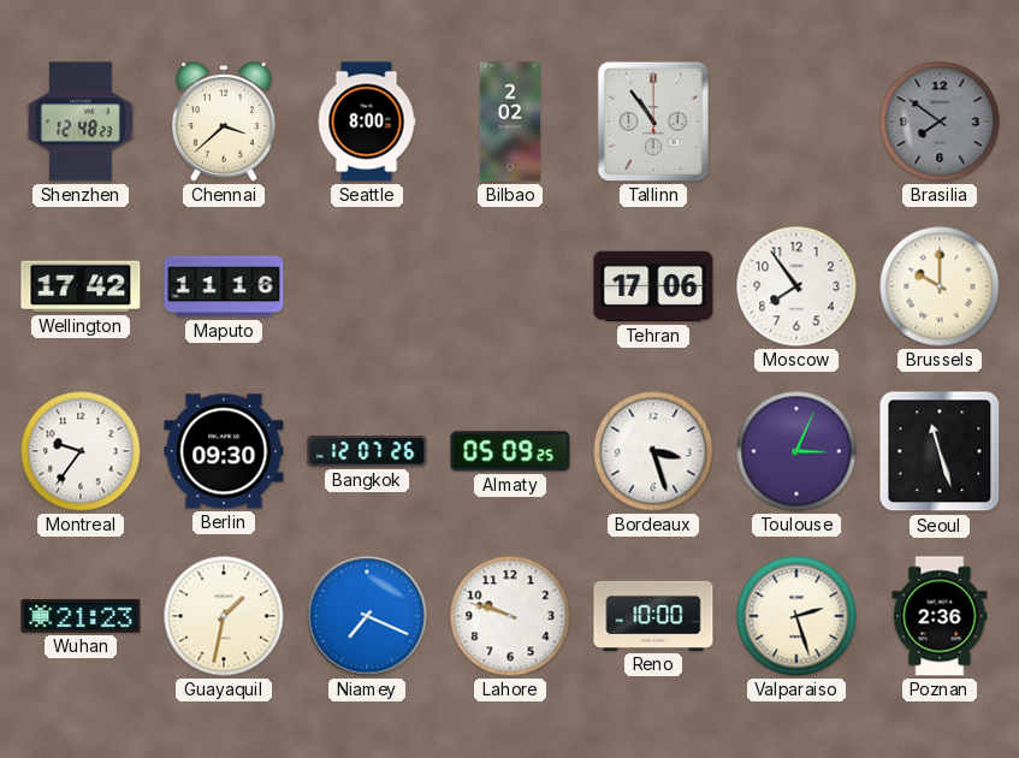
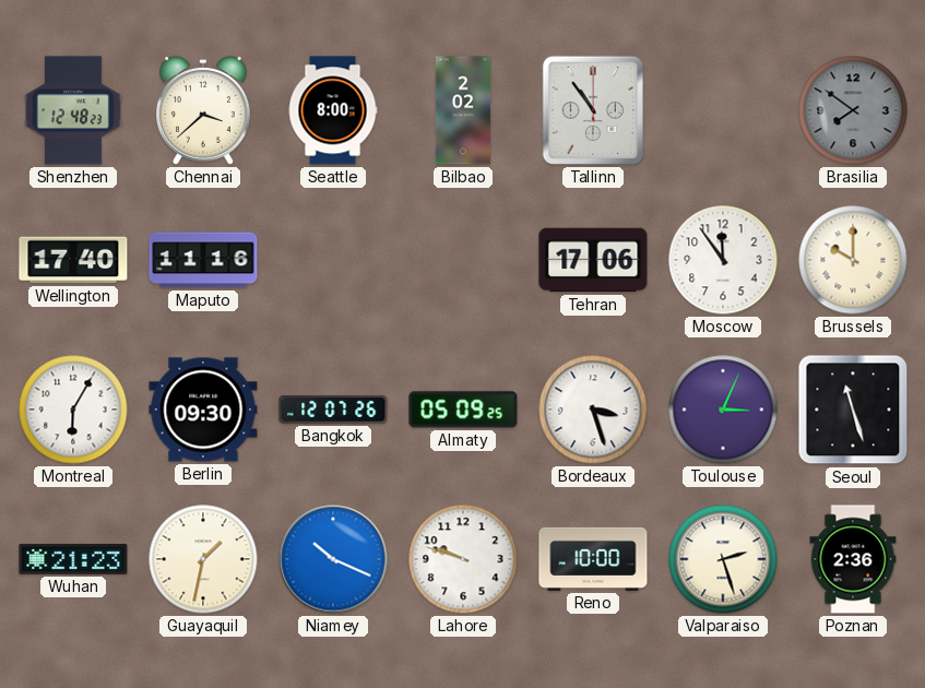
Wellington: 17:42 -> 17:40 (73, 260)
Moscow: 7:54 -> 11:54 (723, 260)
Montreal: 9:36 -> 6:05 (73, 410)
Niamey: 7:19 -> 10:19 (333, 559)
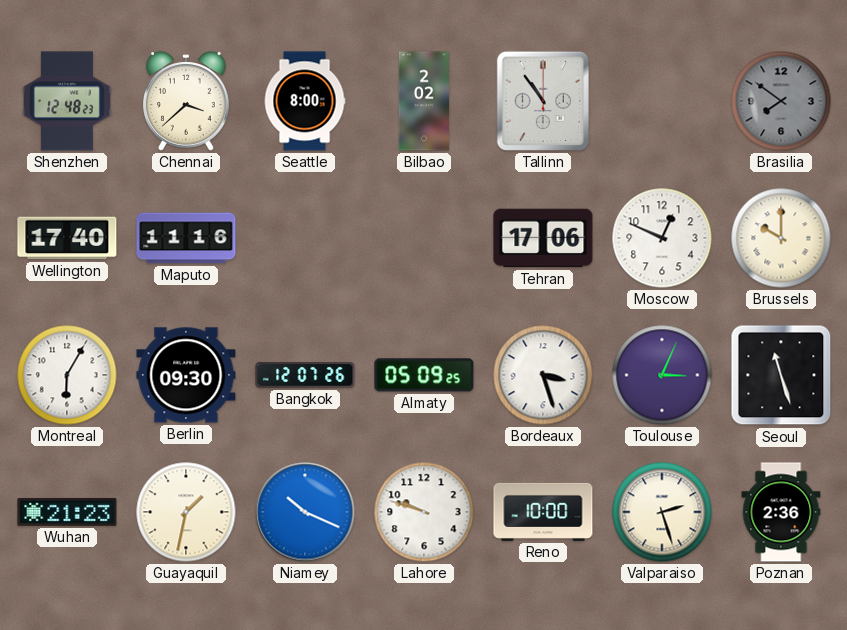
Moscow: 11:54 -> 12:49 (662, 238)
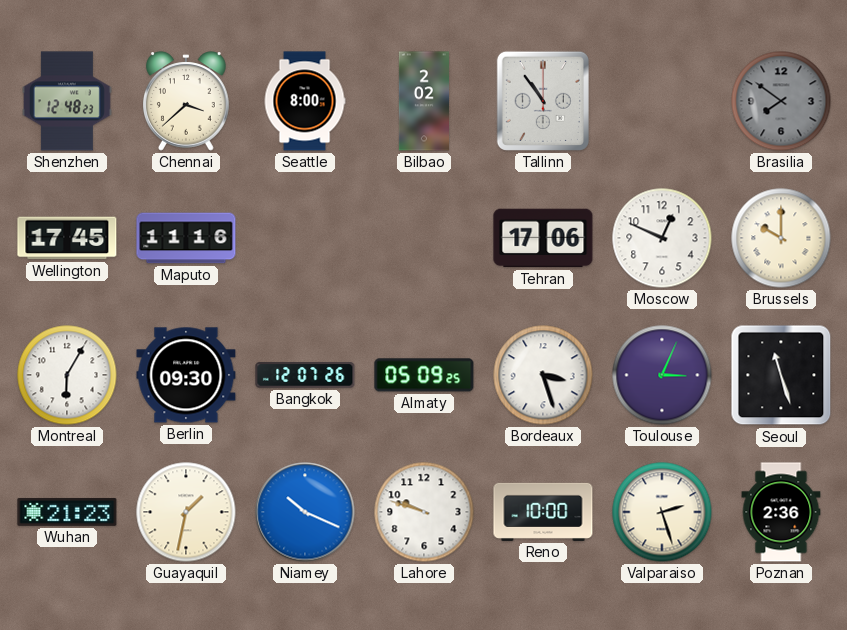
Wellington: 17:40 -> 17:45 (67, 238)
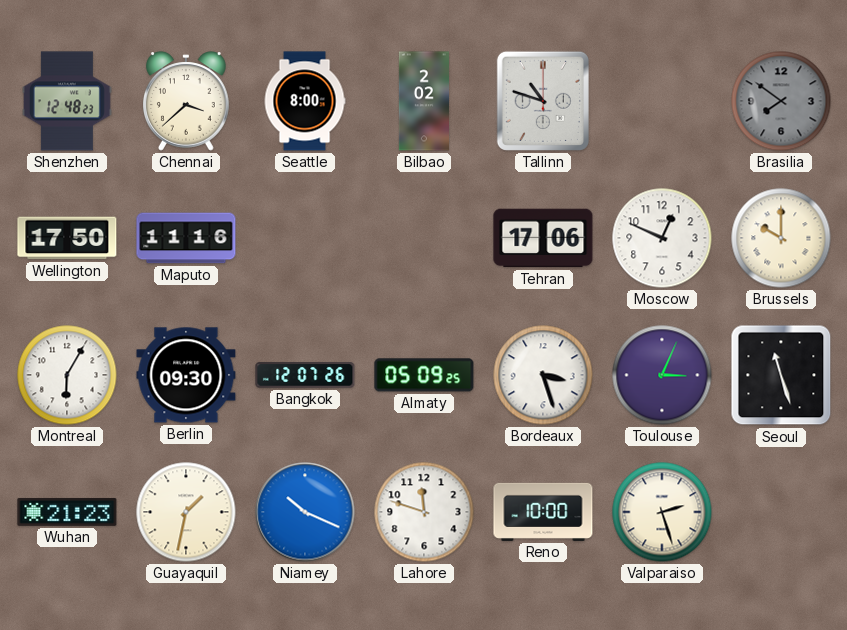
Tallinn: 10:54 -> 10:48 (543, 101)
Wellington: 17:45 -> 17:50 (67, 238)
Lahore: 9:48 -> 11:48 (424, 512)
Poznan: 2:36 -> none (781, 512)
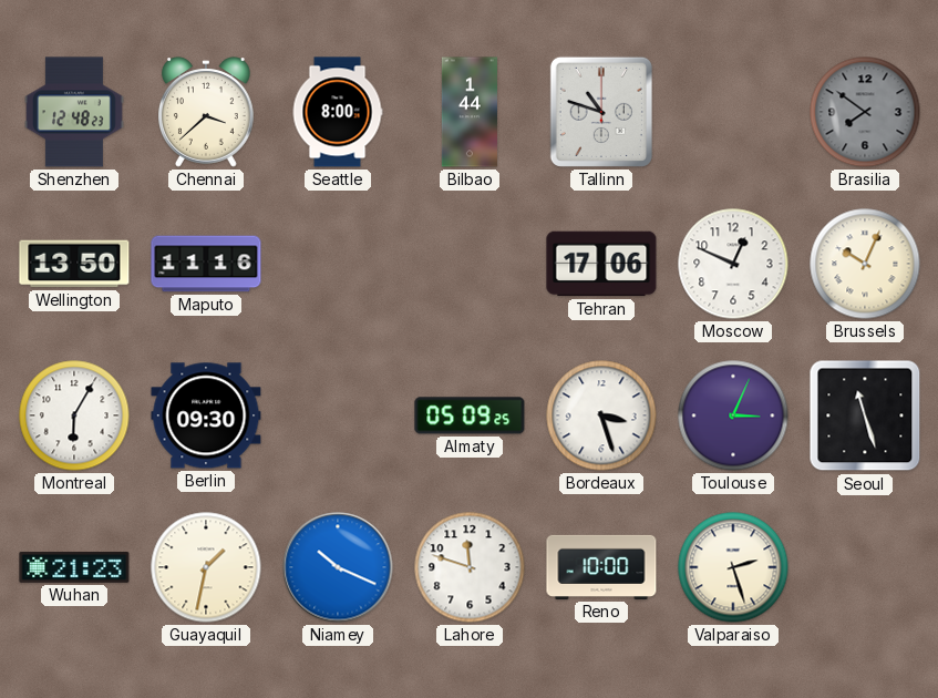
Bilbao: 2:02 -> 1:44 (470, 112)
Wellington: 17:50 -> 13:50 (74, 264)
Brussels: 10:00 -> 10:04 (865, 264)
Bangkok: 12:07 -> none (305, 375)
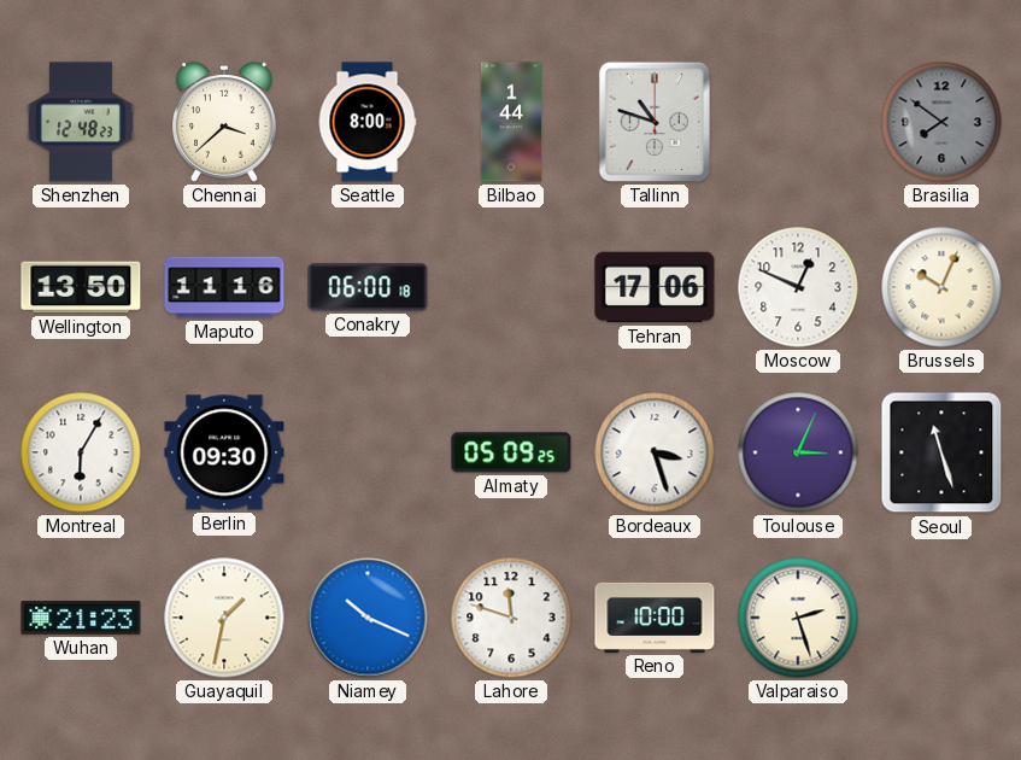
Conakry: none -> 06:00 (368, 287)
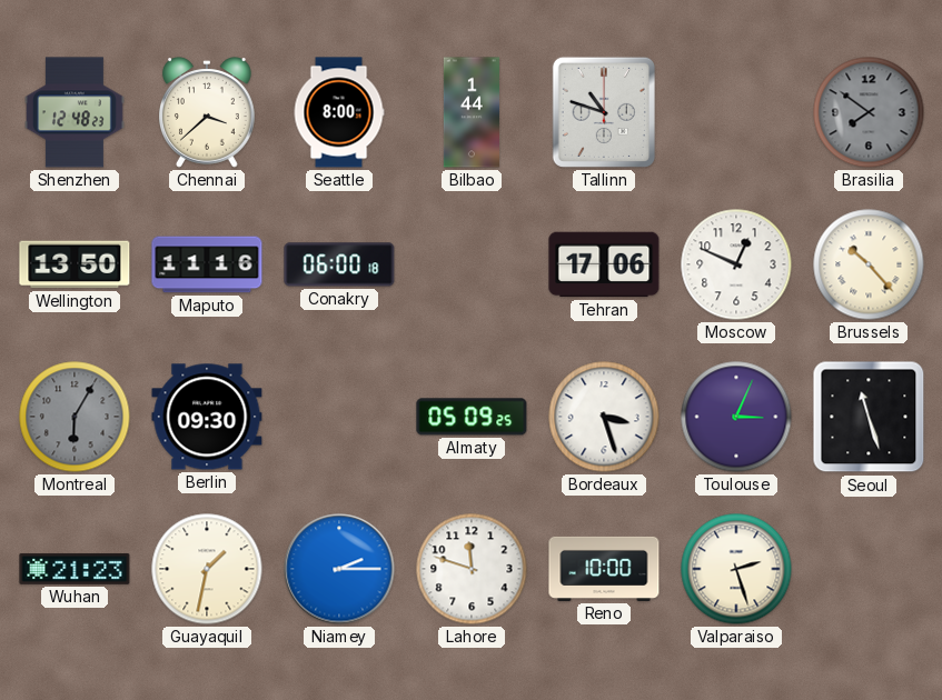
Brussels: 10:04 -> 10:23 (869, 264)
Montreal dial: white -> grey (75, 417)
Niamey: 10:19 -> 2:15 (339, 569)
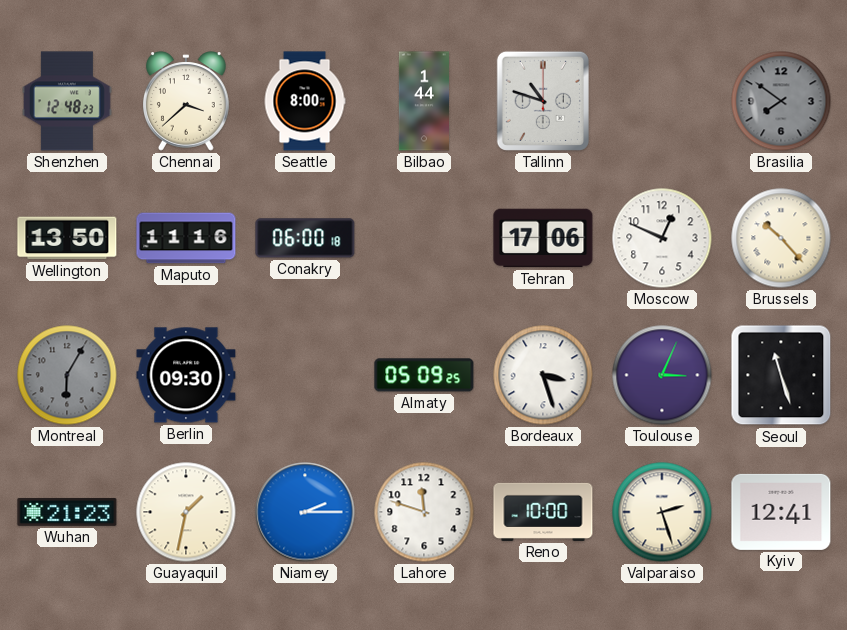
Kyiv: none -> 12:41 (781, 512)
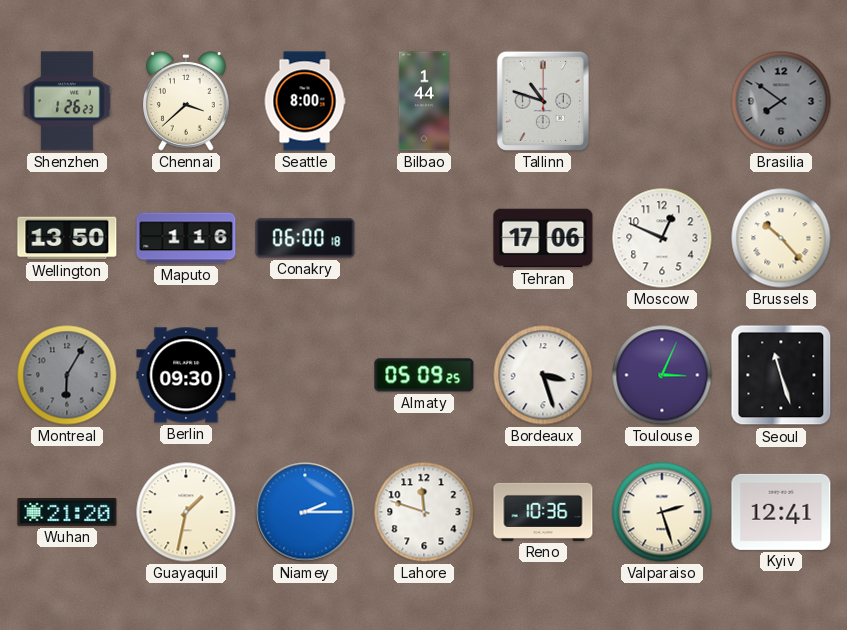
Shenzhen: 12:48 -> 1:26 (67, 101)
Maputo: 11:16 -> 1:16 (186, 238)
Wuhan: 21:23 -> 21:20 (67, 512)
Reno: 10:00 -> 10:36 (543, 512)
